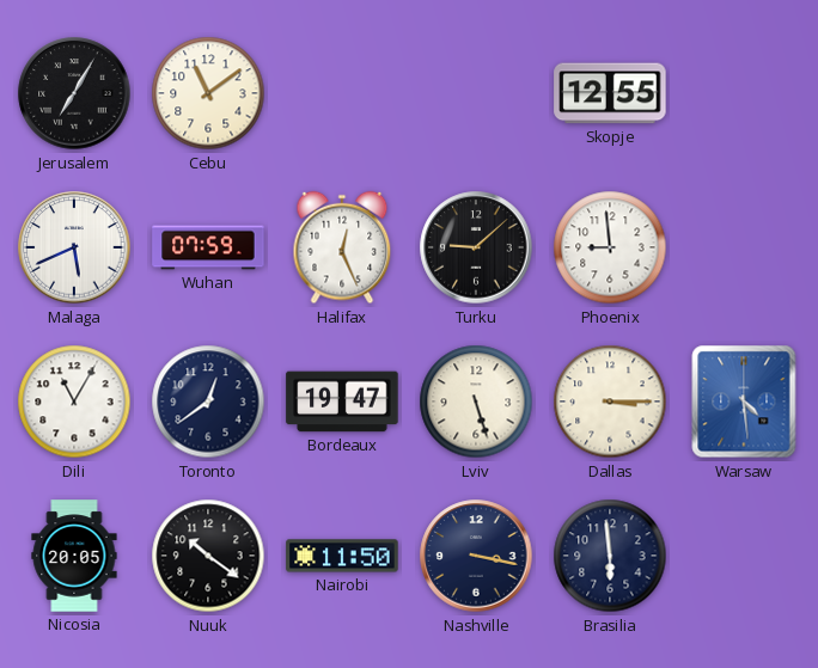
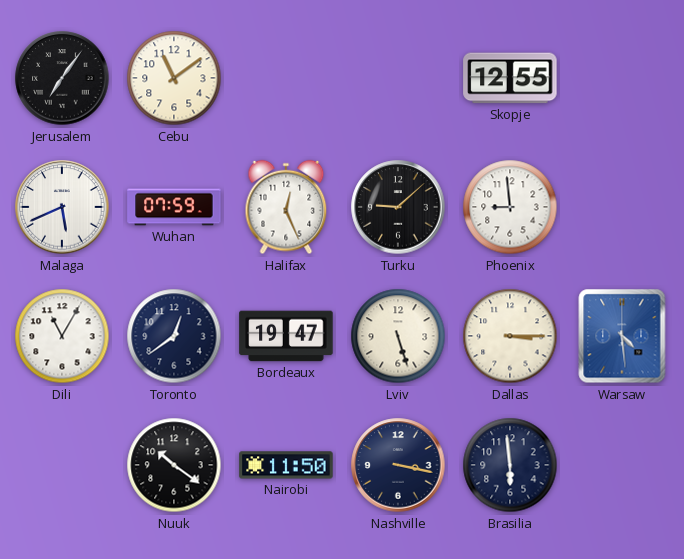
Jerusalem: 7:05 -> 7:06 (62, 78)
Nicosia: 20:05 -> none (74, 556)
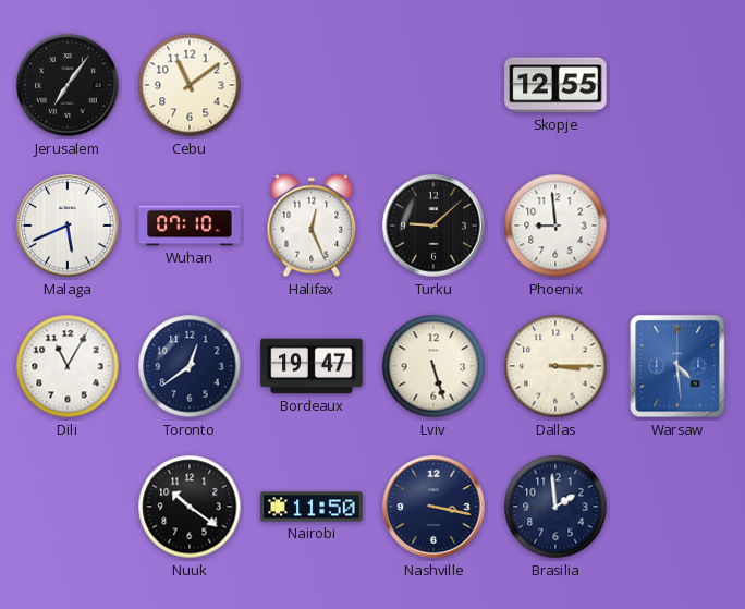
Wuhan: 07:59 -> 07:10 (190, 226)
Brasilia: 5:59 -> 1:59 (555, 507)
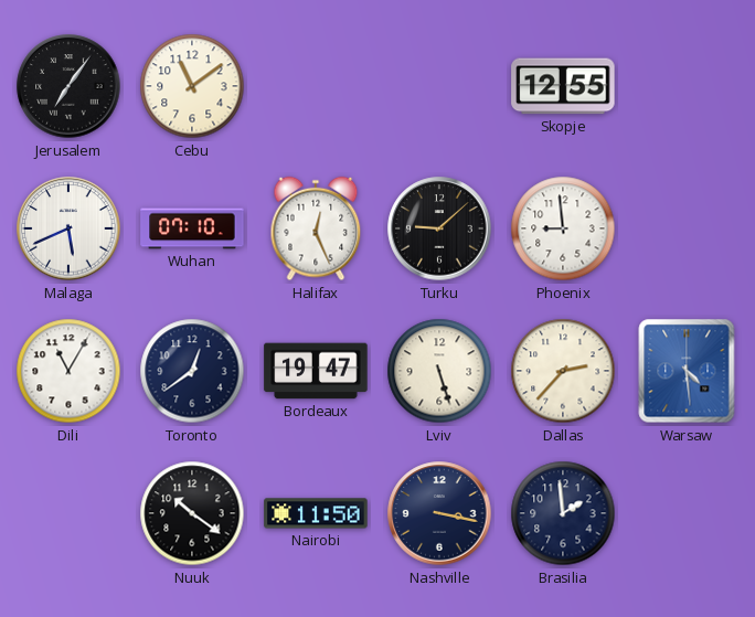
Dallas: 3:15 -> 2:37 (563, 371)
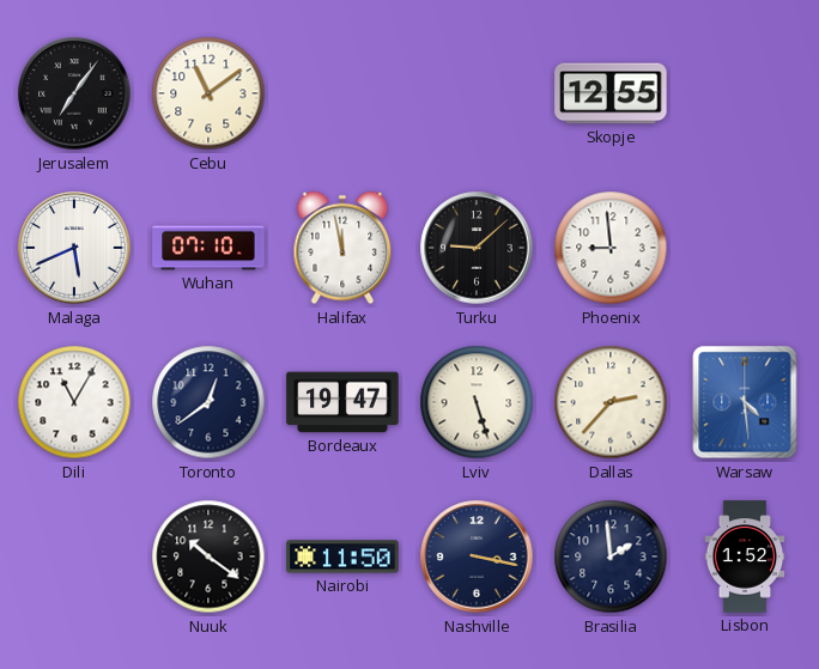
Halifax: 12:26 -> 11:58 (342, 248)
Lisbon: none -> 1:52 (745, 557)
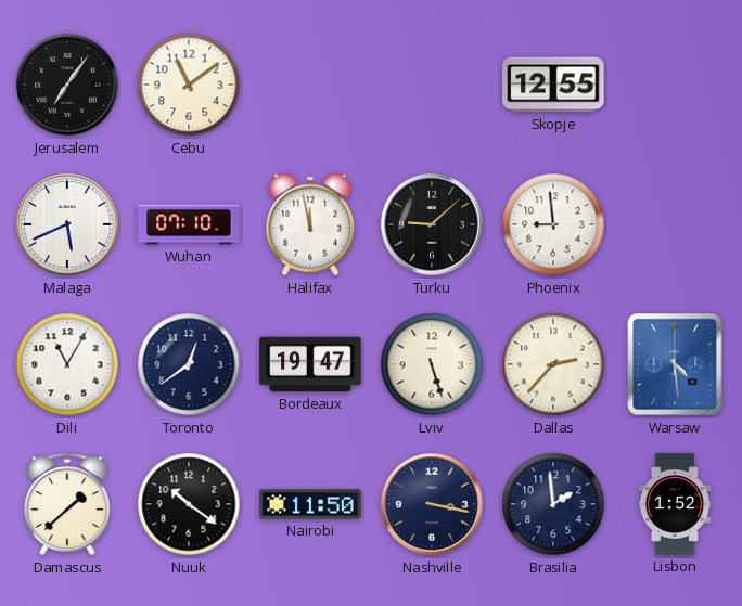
Damascus: none -> 1:38 (67, 505)
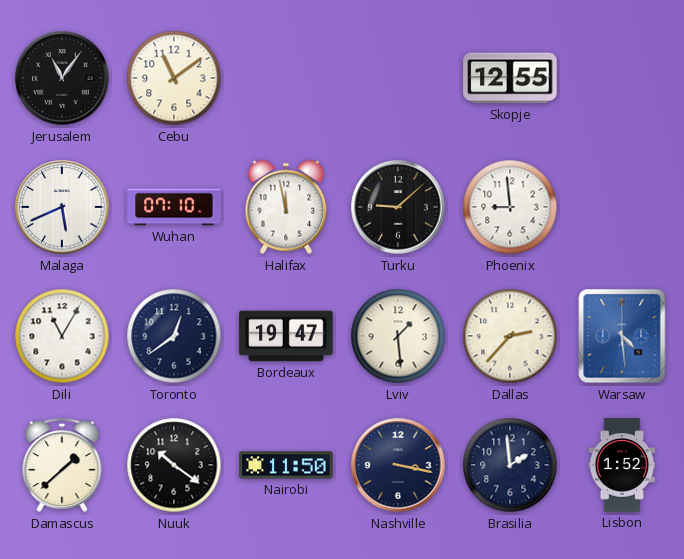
Jerusalem: 7:06 -> 11:06 (62, 78)
Lviv: 5:27 -> 1:29 (398, 336)
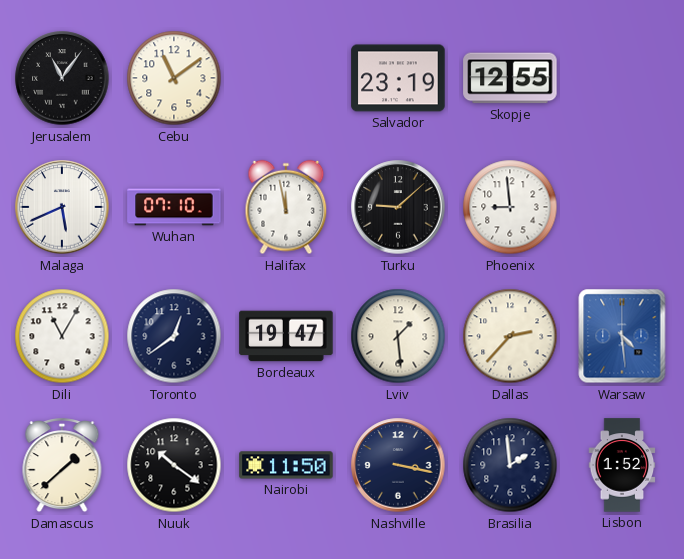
Salvador: none -> 23:19 (398, 78)
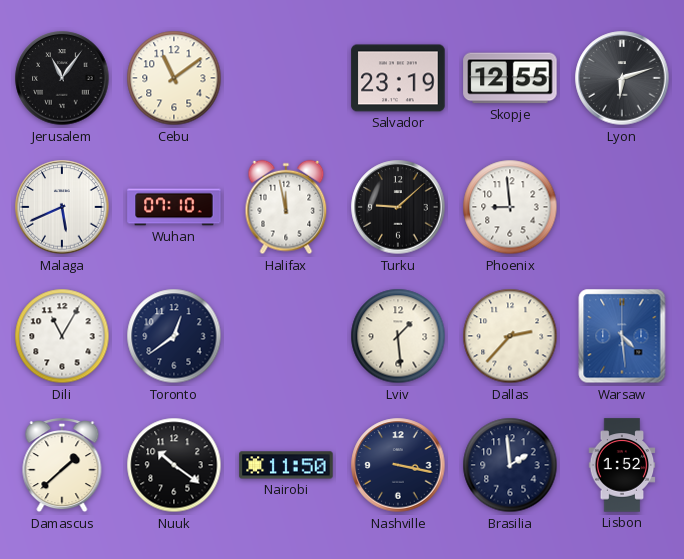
Lyon: none -> 6:12 (622, 78)
Bordeaux: 19:47 -> none (286, 336)
